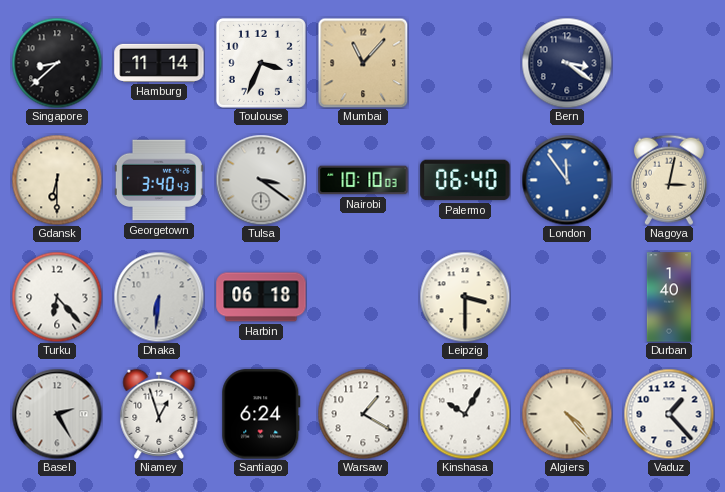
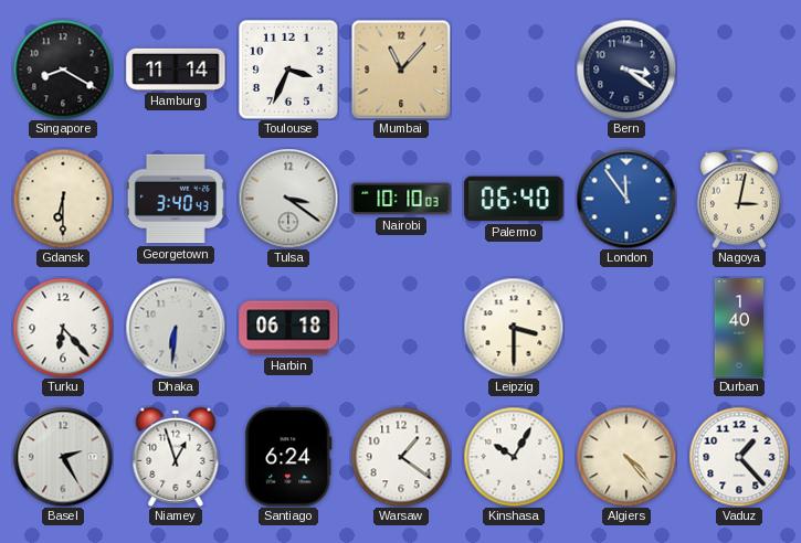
Singapore: 8:38 -> 8:20 (63, 70)
Warsaw: 1:20 -> 1:21 (401, 457)
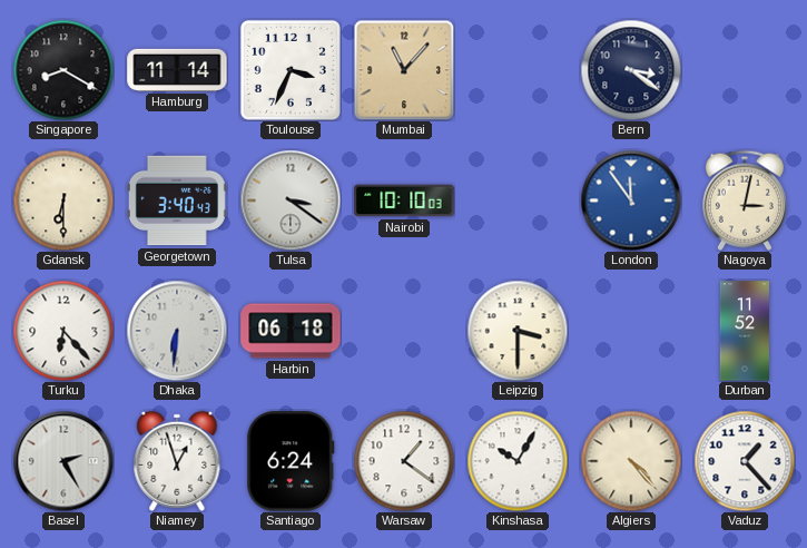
Palermo: 06:40 -> none (514, 199)
Durban: 1:40 -> 11:52 (745, 331)
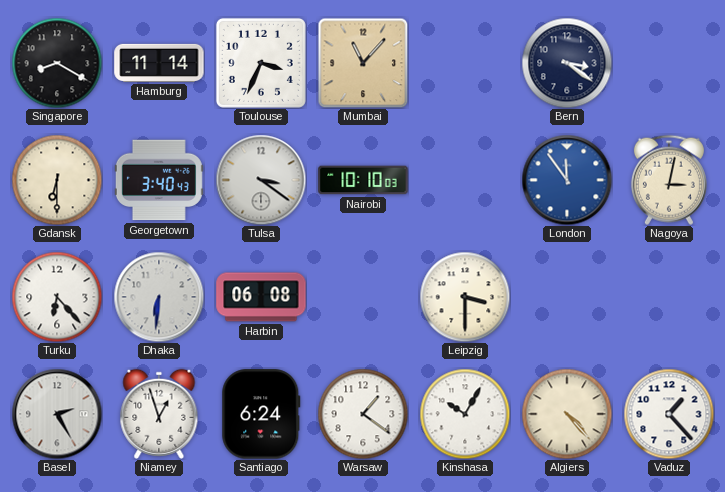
Harbin: 06:18 -> 06:08 (261, 297)
Durban: 11:52 -> none (745, 331)
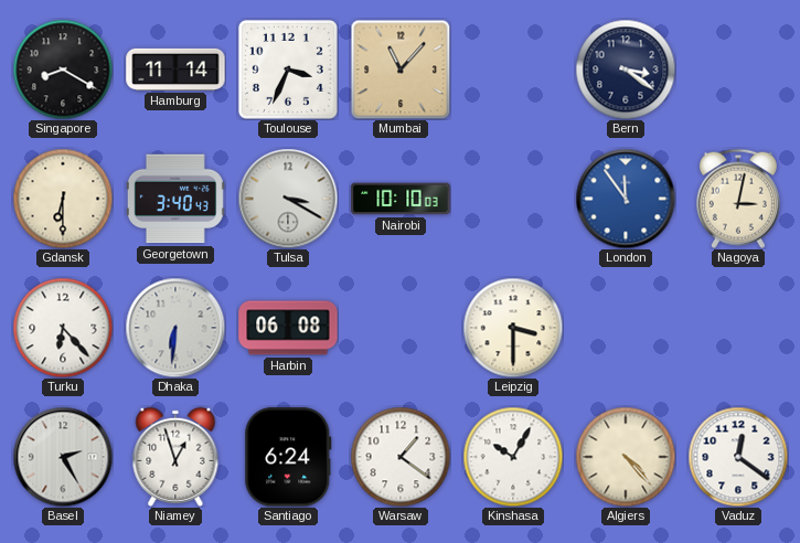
Tulsa: 3:21 -> 3:20 (288, 199)
Vaduz: 1:23 -> 12:21 (738, 457)
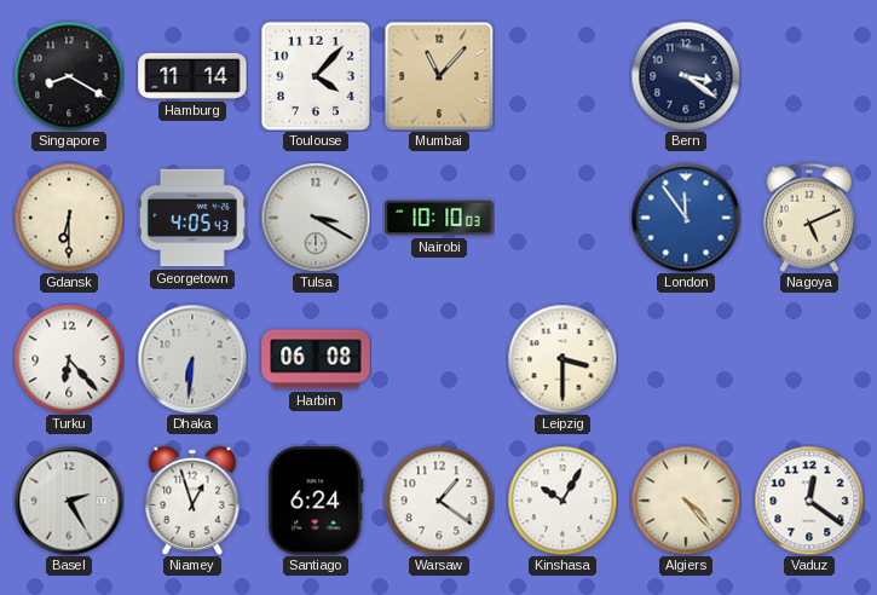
Toulouse: 3:34 -> 4:07 (316, 76)
Georgetown: 3:40 -> 4:05 (192, 218)
Nagoya: 3:02 -> 5:11 (809, 218)
